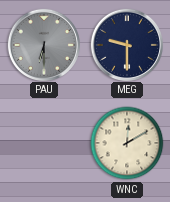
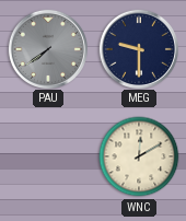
PAU: 6:30 -> 7:39 (47, 48)
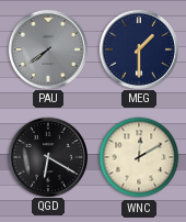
MEG: 9:30 -> 1:30 (138, 48)
QGD: none -> 6:20 (47, 156)
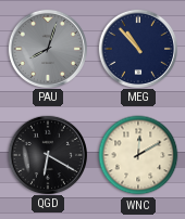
PAU: 7:39 -> 8:03 (47, 48)
MEG: 1:30 -> 10:53 (137, 48)
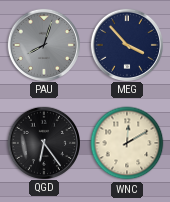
MEG: 10:53 -> 3:53 (126, 44)
QGD: 6:20 -> 6:24 (43, 142)
